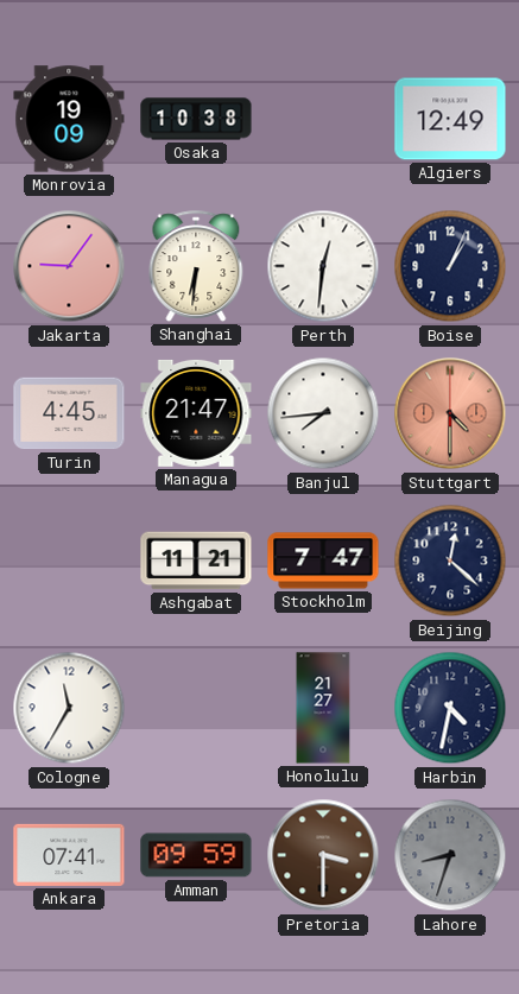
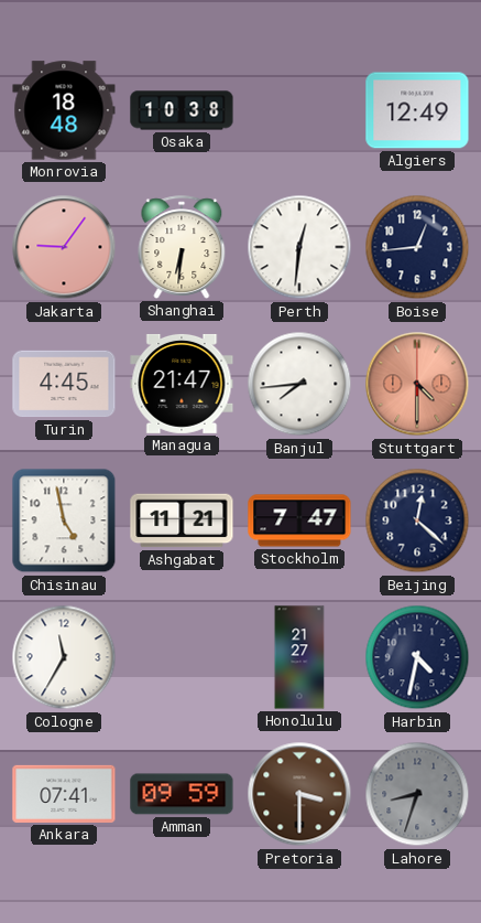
Monrovia: 19:09 -> 18:48 (64, 110)
Boise: 1:04 -> 12:44 (417, 247)
Chisinau: none -> 4:58 (64, 520)
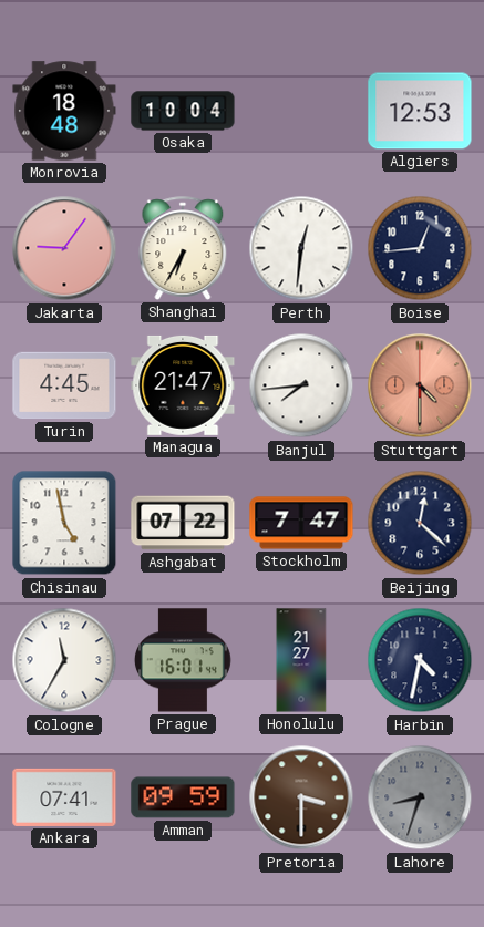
Osaka: 10:38 -> 10:04 (183, 111)
Algiers: 12:49 -> 12:53 (420, 111)
Shanghai: 6:31 -> 6:35 (183, 248)
Ashgabat: 11:21 -> 07:22 (183, 523)
Prague: none -> 16:01 (183, 660)
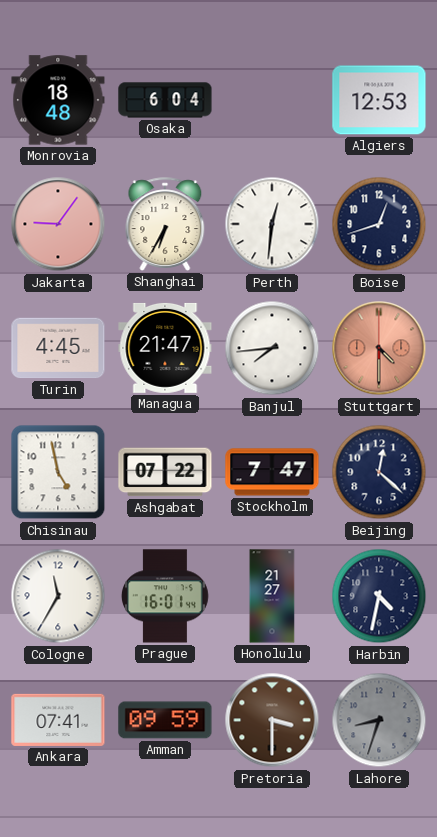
Osaka: 10:04 -> 6:04 (165, 100)
Boise: 12:44 -> 12:42 (379, 224)
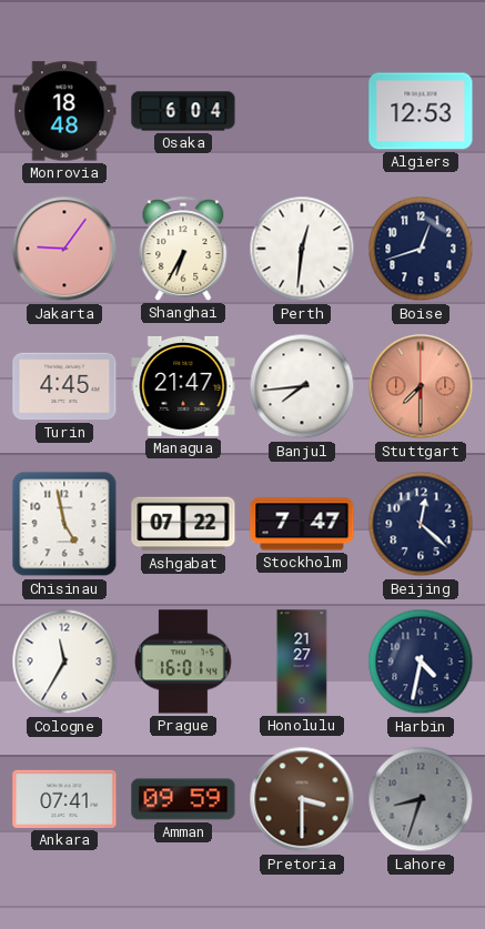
Stuttgart: 4:30 -> 7:30 (421, 386)
